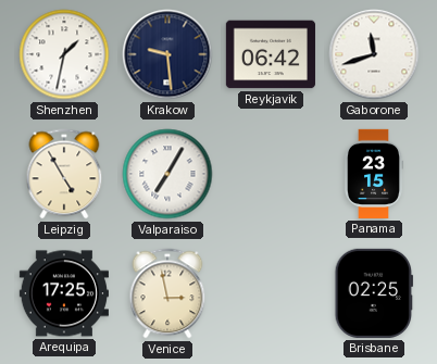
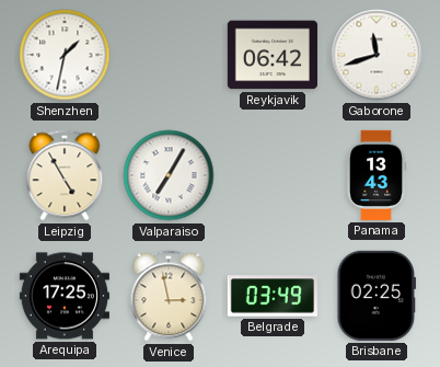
Krakow: 9:29 -> none (167, 54)
Panama: 23:15 -> 13:43 (375, 175)
Belgrade: none -> 03:49 (273, 296)
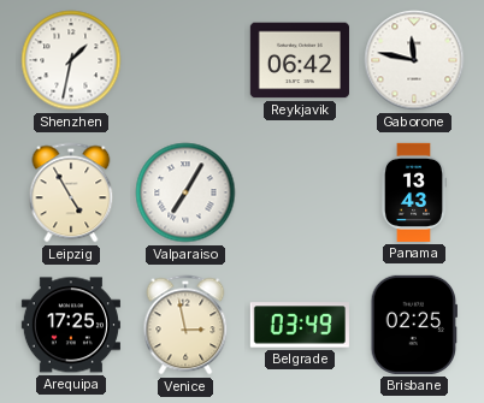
Gaborone: 11:42 -> 11:47 (414, 60)
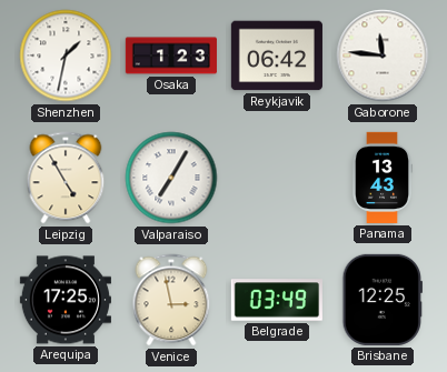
Osaka: none -> 1:23 (170, 56)
Gaborone: 11:47 -> 11:46 (383, 56)
Brisbane: 02:25 -> 12:25 (381, 300)
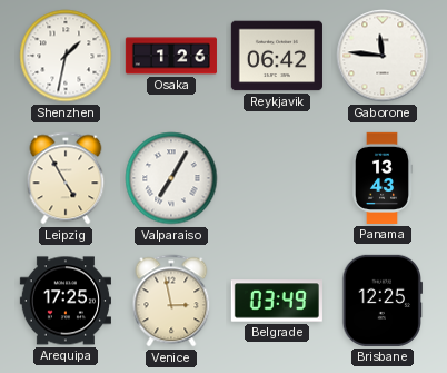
Osaka: 1:23 -> 1:26 (170, 56)
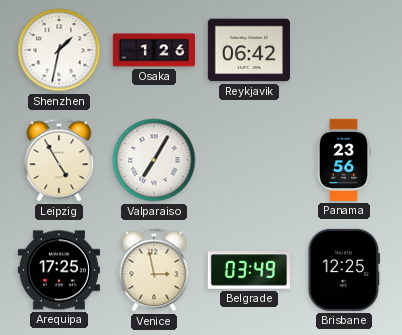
Gaborone: 11:46 -> none (383, 56)
Panama: 13:43 -> 23:56 (343, 160)
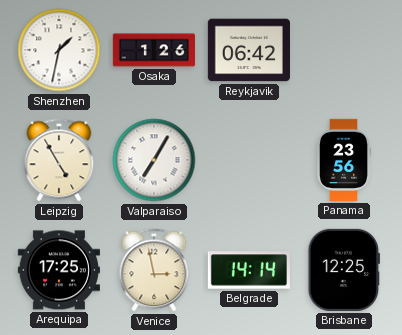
Belgrade: 03:49 -> 14:14 (249, 270)
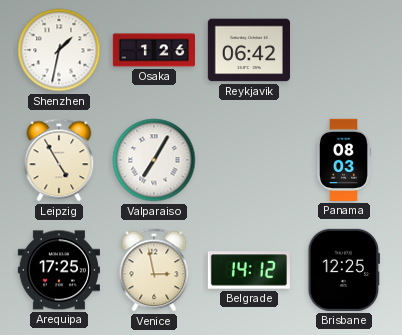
Panama: 23:56 -> 08:03 (343, 160)
Belgrade: 14:14 -> 14:12 (249, 270)
